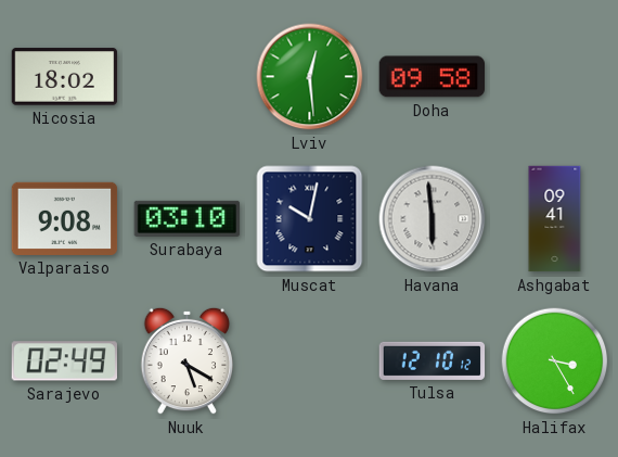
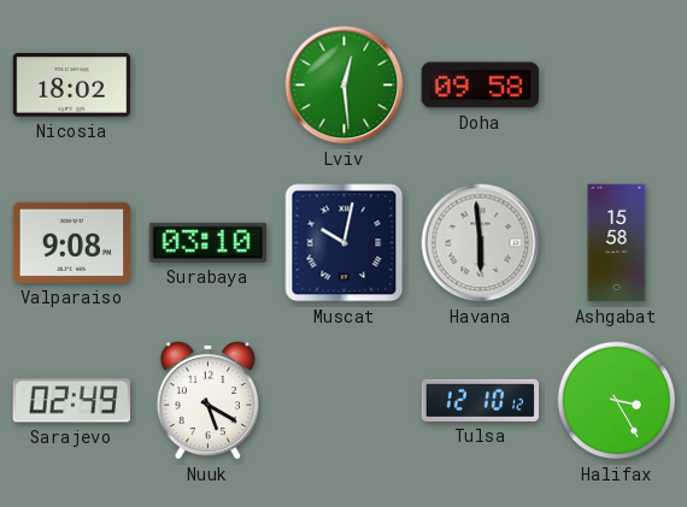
Ashgabat: 09:41 -> 15:58 (617, 243)
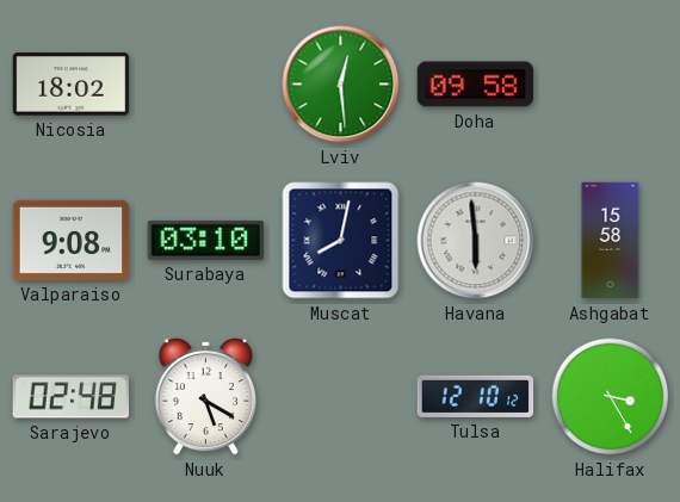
Muscat: 10:02 -> 8:02 (341, 241)
Sarajevo: 02:49 -> 02:48 (70, 397)
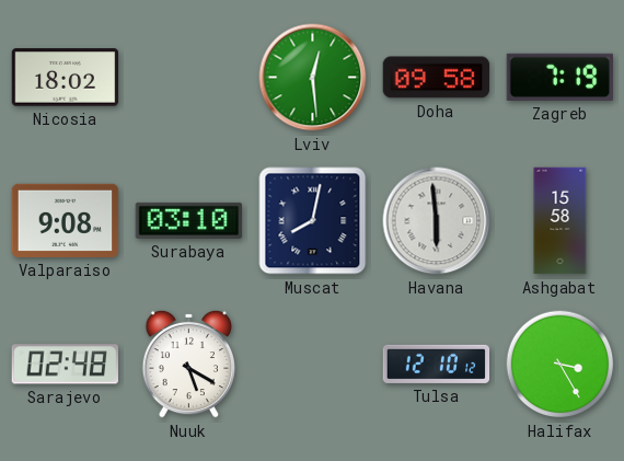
Zagreb: none -> 7:19 (559, 77)
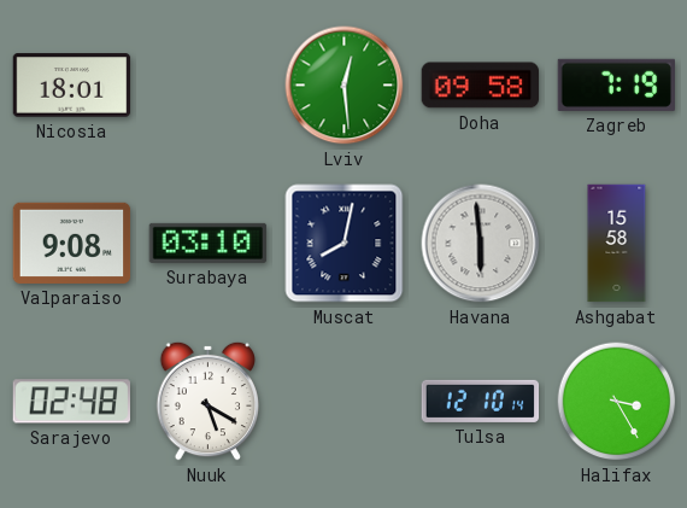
Nicosia: 18:02 -> 18:01 (72, 86)
Tulsa: 12:10:12 -> 12:10:14 (481, 401)
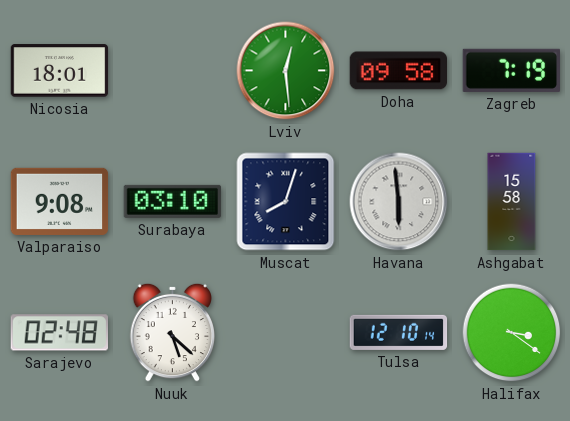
Muscat: 8:02 -> 8:03 (286, 202)
Nuuk: 5:20 -> 5:22 (172, 332)
Halifax: 3:25 -> 3:21 (512, 333)
